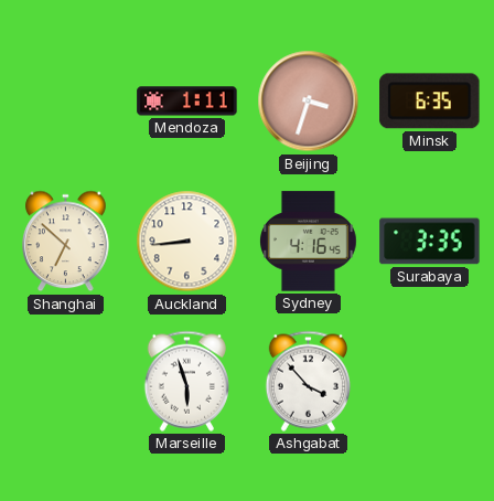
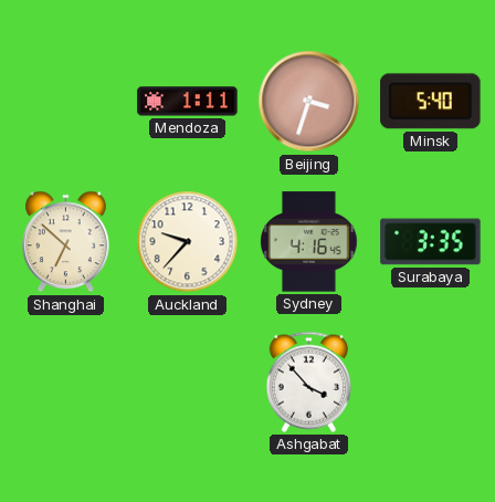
Minsk: 6:35 -> 5:40 (431, 102)
Auckland: 8:44 -> 9:37 (188, 242)
Marseille: 5:57 -> none (186, 381)
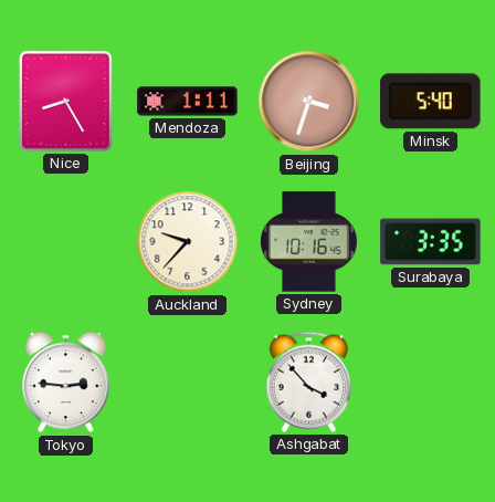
Nice: none -> 8:25 (66, 102)
Shanghai: 6:52 -> none (66, 242)
Sydney: 4:16 -> 10:16 (309, 242)
Tokyo: none -> 2:46 (66, 383)
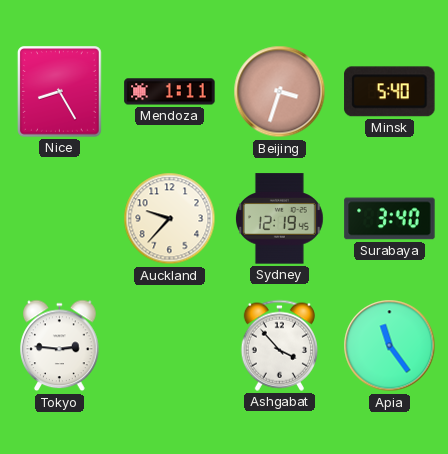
Sydney: 10:16 -> 12:19 (280, 219)
Surabaya: 3:35 -> 3:40 (390, 219)
Apia: none -> 11:24 (390, 346)
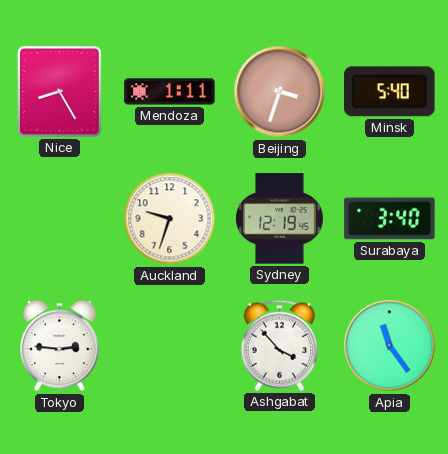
Auckland: 9:37 -> 9:33 (170, 219)
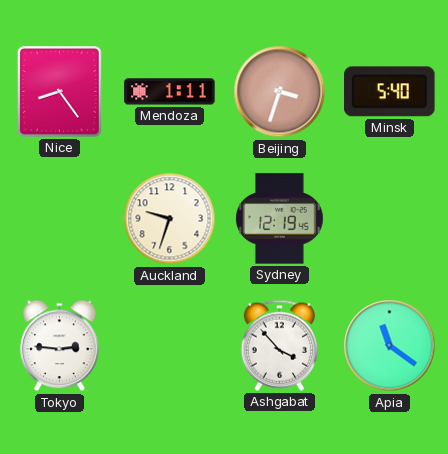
Nice: 8:25 -> 8:24 (60, 92)
Surabaya: 3:40 -> none (390, 219)
Apia: 11:24 -> 11:21 (390, 346)
